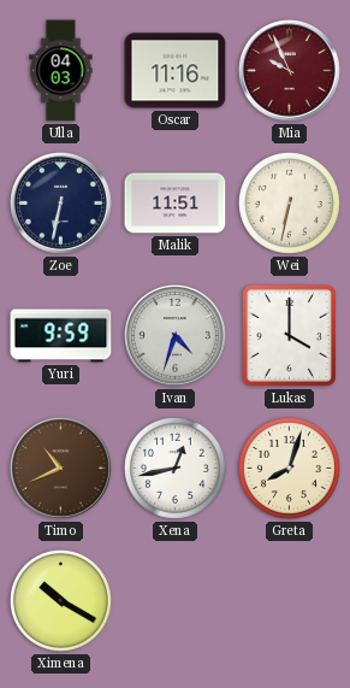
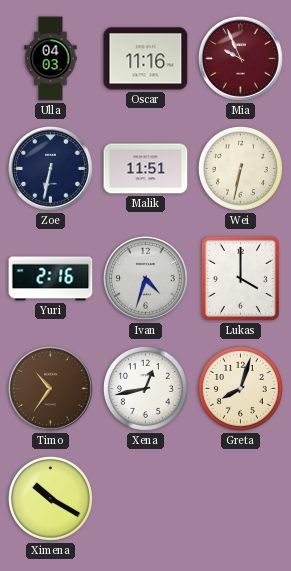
Yuri: 9:59 -> 2:16 (51, 279)
Timo: 10:41 -> 10:36 (51, 389)
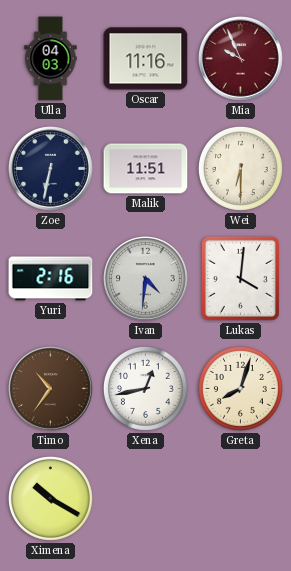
Wei: 6:32 -> 6:30 (240, 168)
Ivan: 4:33 -> 4:31 (146, 279)
Lukas: 4:00 -> 4:01 (240, 278)
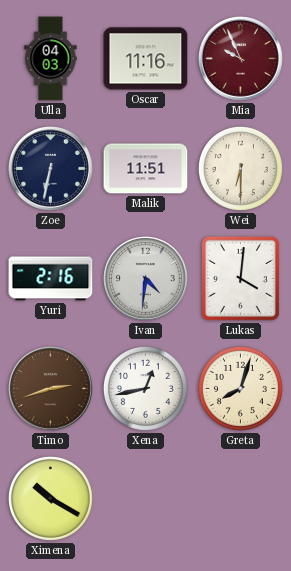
Timo: 10:36 -> 2:42 (51, 389)
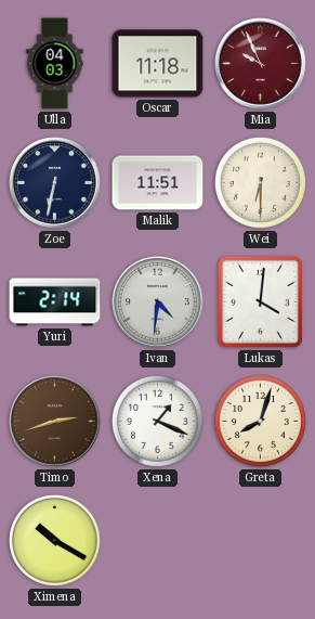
Oscar: 11:16 -> 11:18 (158, 64)
Yuri: 2:16 -> 2:14 (55, 302)
Xena: 12:43 -> 1:19 (157, 421)
